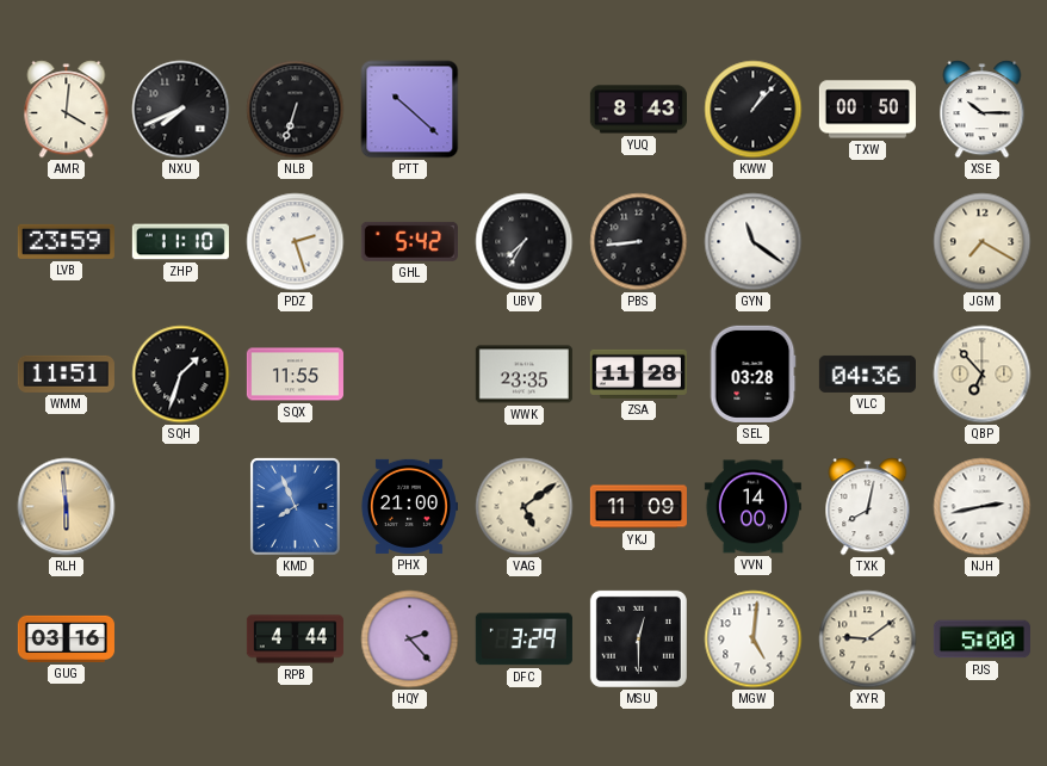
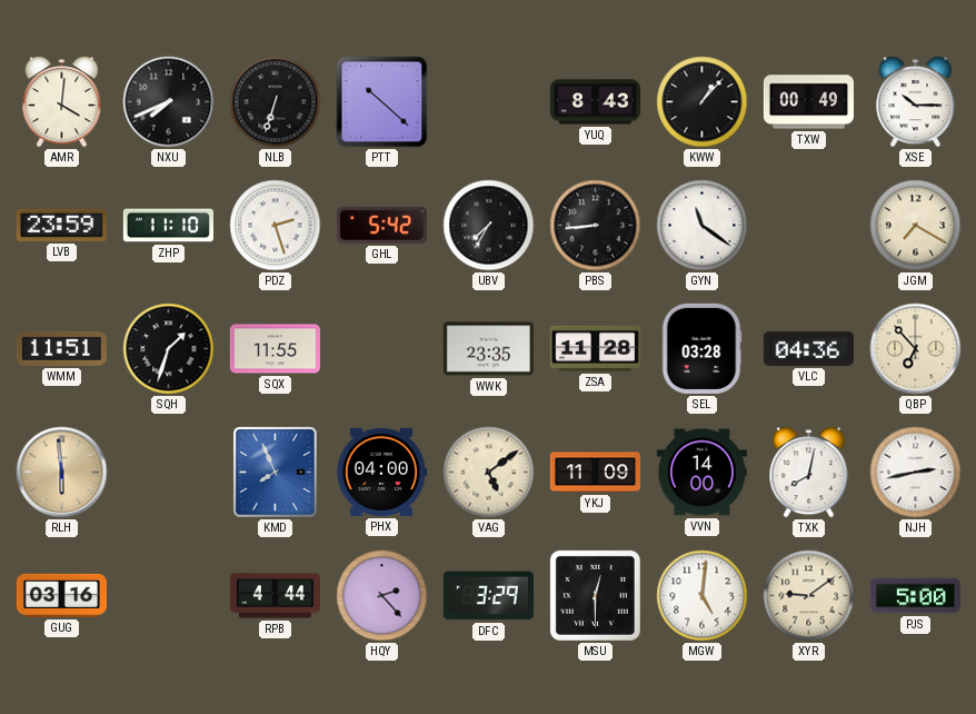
TXW: 00:50 -> 00:49 (808, 102)
PHX: 21:00 -> 04:00 (381, 472)
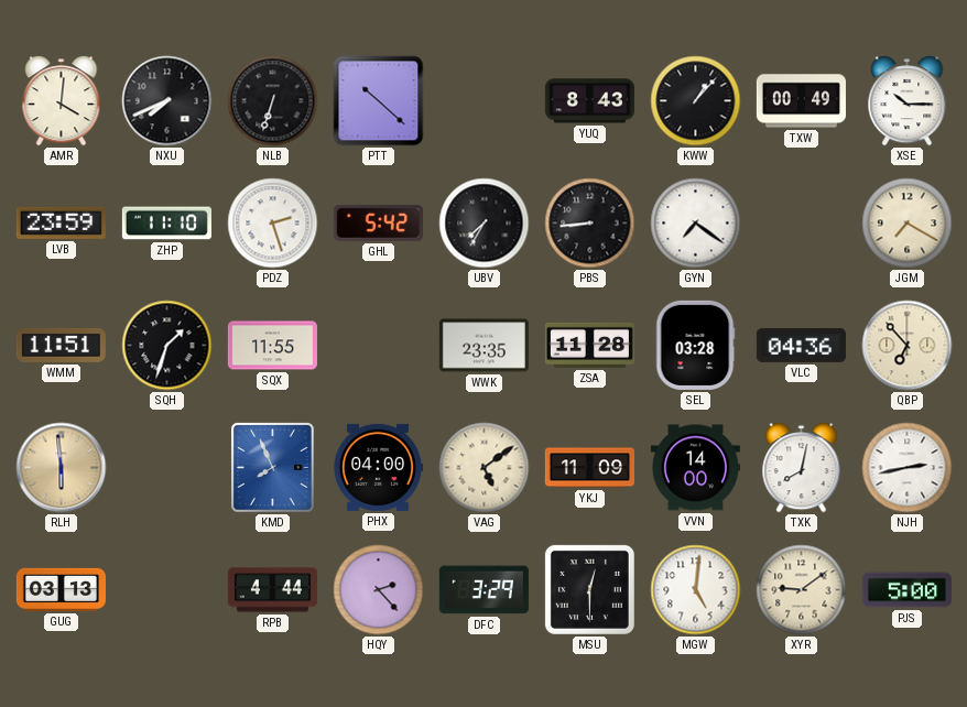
GYN: 11:21 -> 7:21 (696, 224)
GUG: 03:16 -> 03:13 (61, 589)
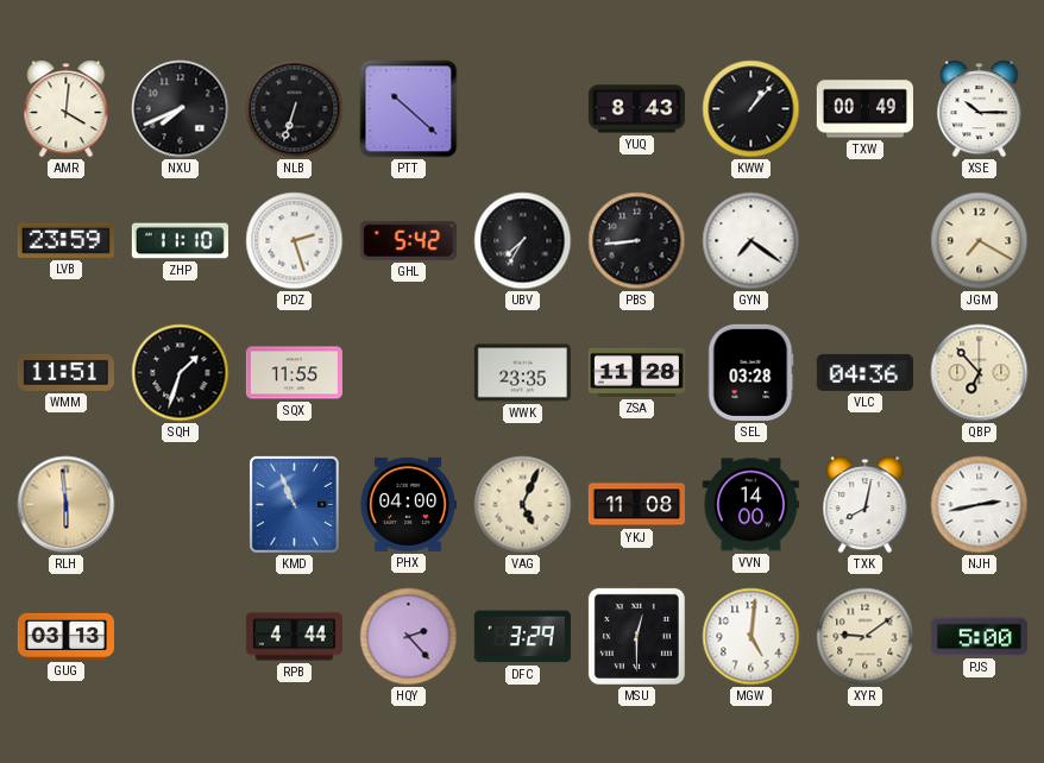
KMD: 7:56 -> 10:56 (294, 505)
VAG: 5:09 -> 5:04 (523, 505)
YKJ: 11:09 -> 11:08 (636, 505)
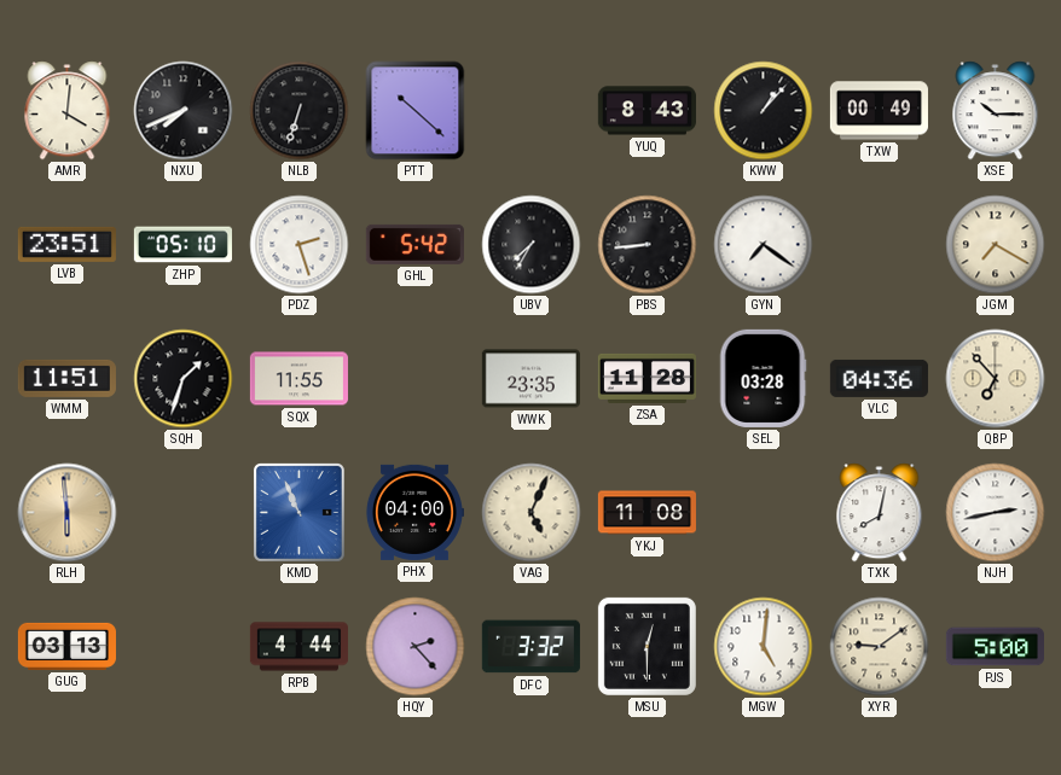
LVB: 23:59 -> 23:51 (66, 244)
ZHP: 11:10 -> 05:10 (182, 245)
VVN: 14:00 -> none (750, 505)
DFC: 3:29 -> 3:32 (530, 647)
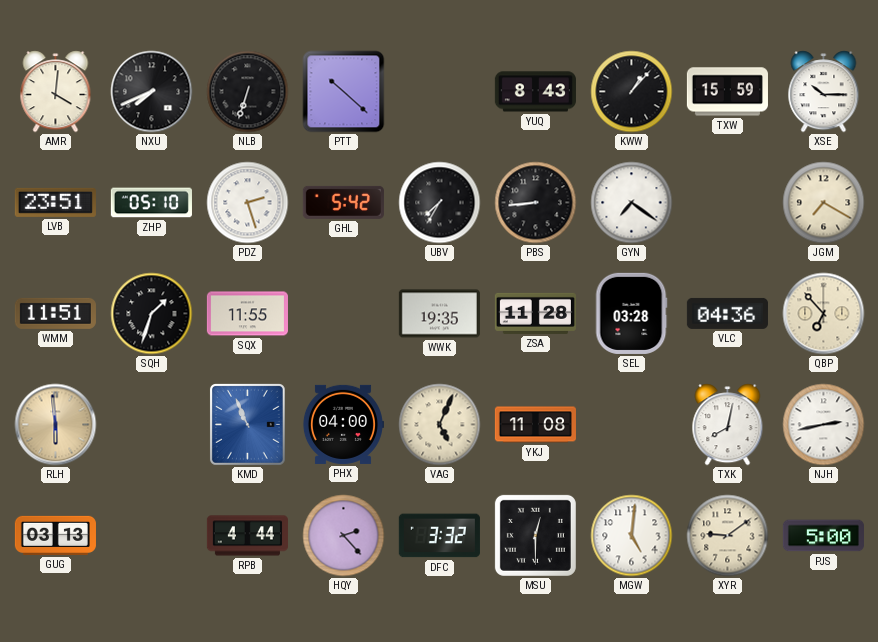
TXW: 00:49 -> 15:59 (727, 92)
WWK: 23:35 -> 19:35 (439, 314)
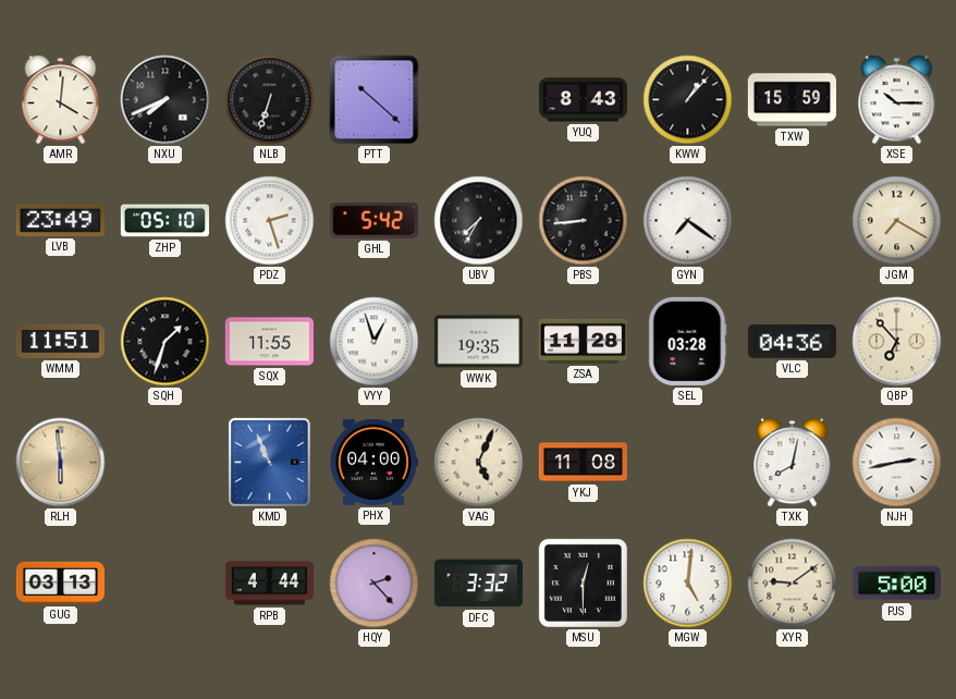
LVB: 23:51 -> 23:49 (60, 220)
VYY: none -> 12:57 (375, 342)
